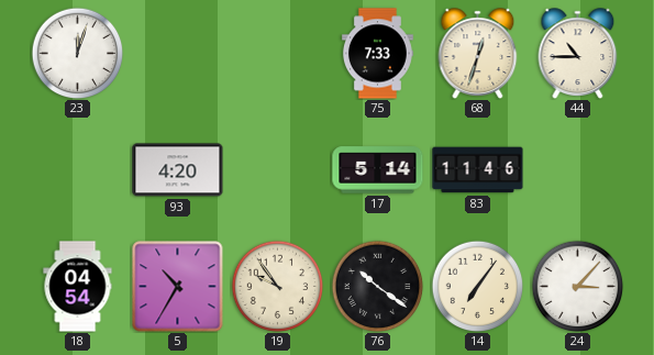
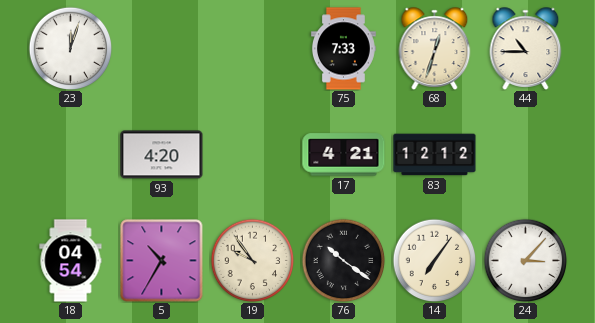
17: 5:14 -> 4:21 (344, 155)
83: 11:46 -> 12:12 (435, 155)
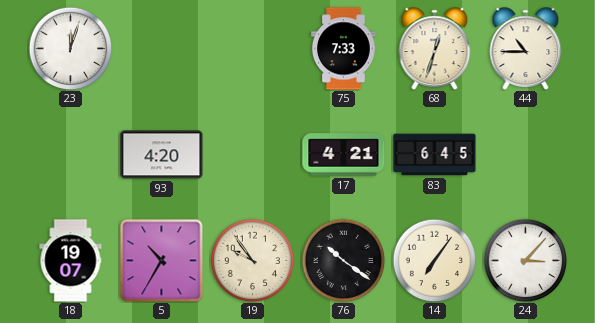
83: 12:12 -> 6:45 (435, 155)
18: 04:54 -> 19:07 (71, 261)
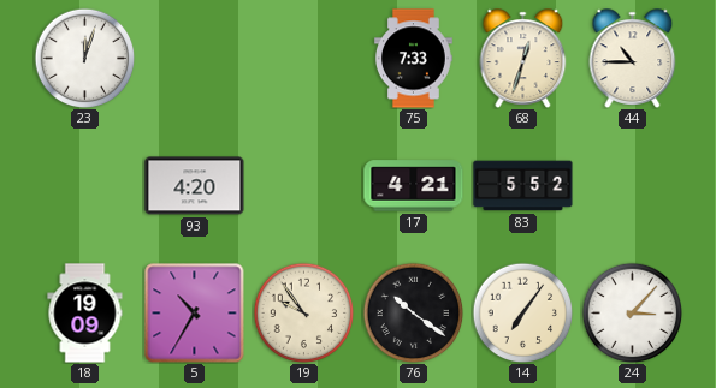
83: 6:45 -> 5:52 (523, 186)
18: 19:07 -> 19:09 (85, 314)
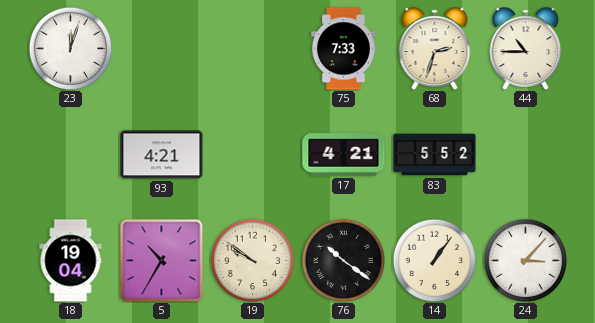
68: 12:33 -> 2:33 (435, 49)
93: 4:20 -> 4:21 (162, 155)
18: 19:09 -> 19:04 (71, 261)
19: 9:54 -> 9:51 (252, 260)
14: 7:06 -> 1:06 (434, 260)
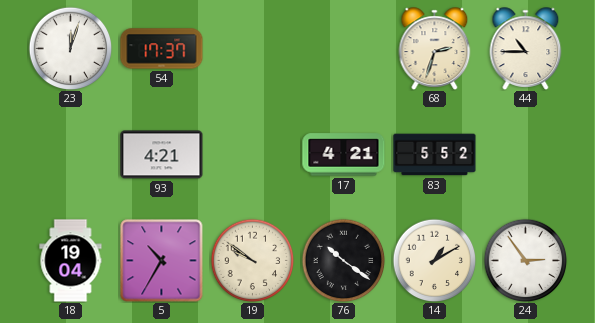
54: none -> 17:37 (162, 49)
75: 7:33 -> none (343, 49)
14: 1:06 -> 1:10 (434, 260)
24: 3:07 -> 2:54 (525, 260)
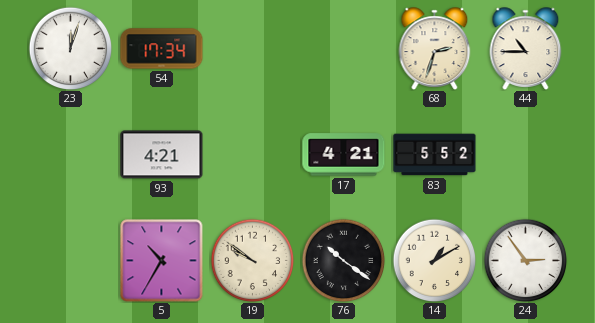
54: 17:37 -> 17:34 (162, 49)
18: 19:04 -> none (71, 261)
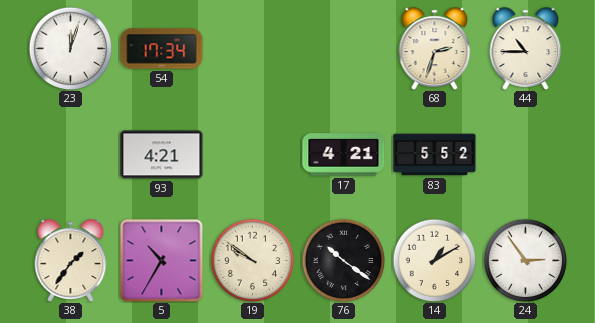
38: none -> 1:36 (71, 261)
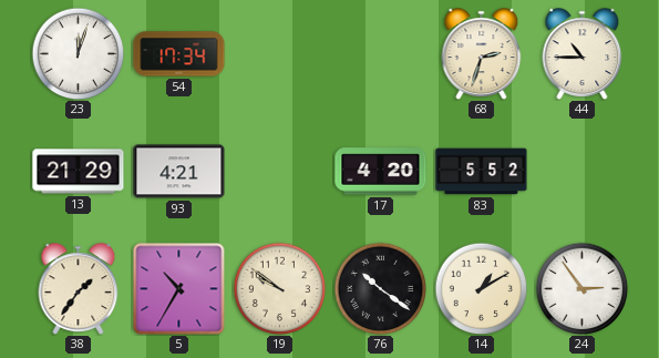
13: none -> 21:29 (79, 172)
17: 4:21 -> 4:20 (381, 172)
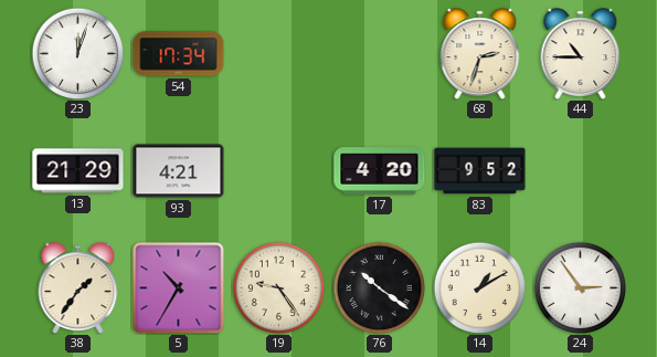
83: 5:52 -> 9:52 (480, 171)
19: 9:51 -> 9:24 (278, 287)
